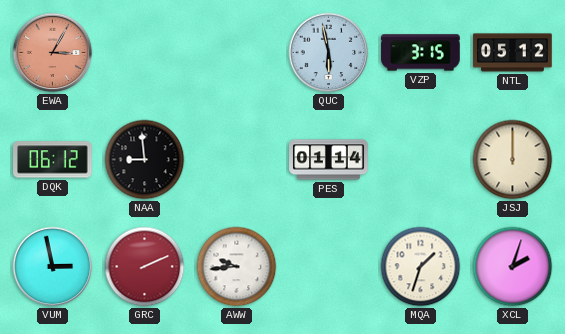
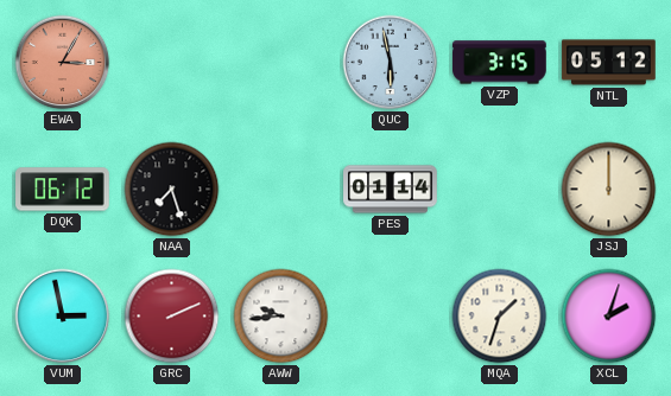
NAA: 8:59 -> 7:27 (172, 190)
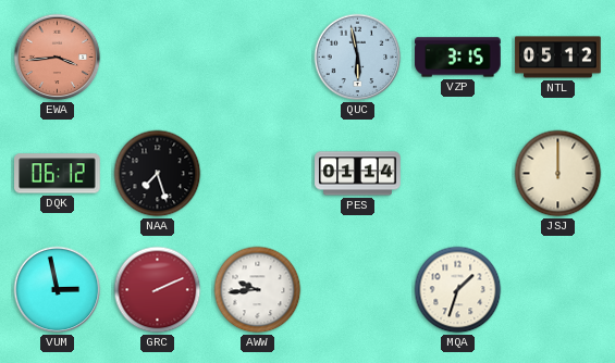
EWA: 3:05 -> 3:44 (58, 58)
XCL: 2:03 -> none (609, 317)
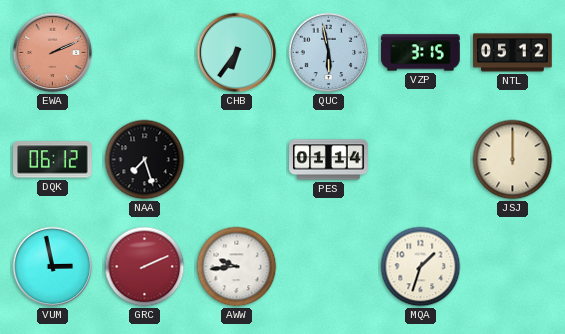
EWA: 3:44 -> 2:11 (53, 53)
CHB: none -> 6:36 (237, 53)
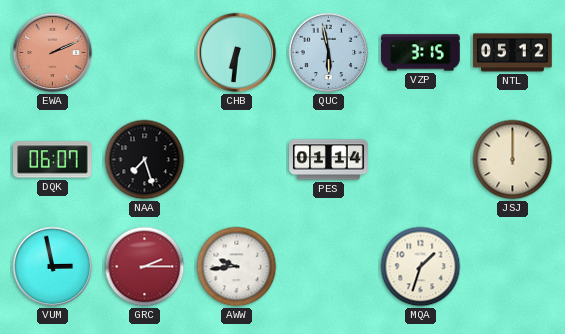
CHB: 6:36 -> 6:31 (237, 53)
DQK: 06:12 -> 06:07 (53, 160)
GRC: 2:11 -> 2:15 (145, 267)
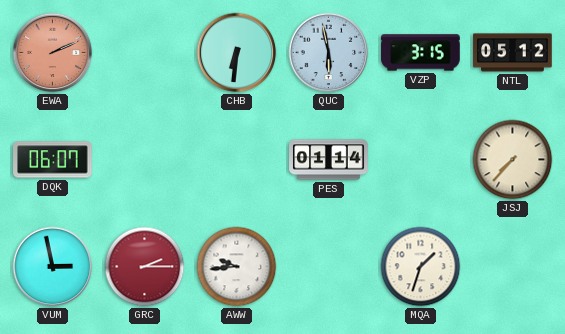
NAA: 7:27 -> none (145, 160)
JSJ: 12:00 -> 7:37 (513, 160)
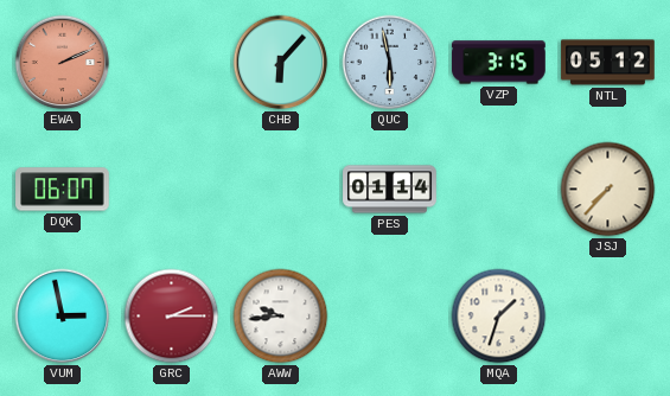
CHB: 6:31 -> 6:07 (281, 63)
